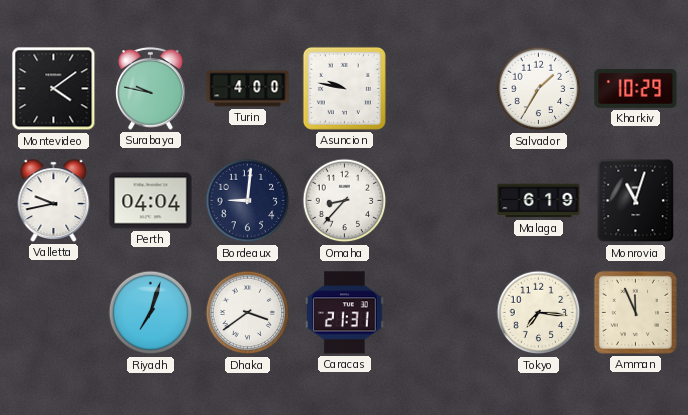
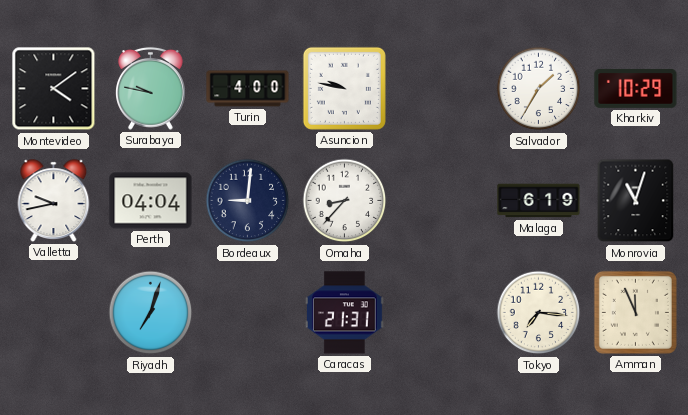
Dhaka: 3:39 -> none (248, 313)
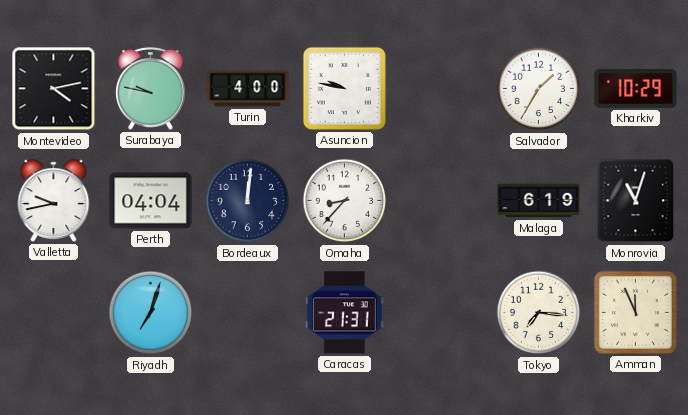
Montevideo: 4:09 -> 4:13 (54, 89)
Bordeaux: 9:01 -> 12:01 (248, 201)
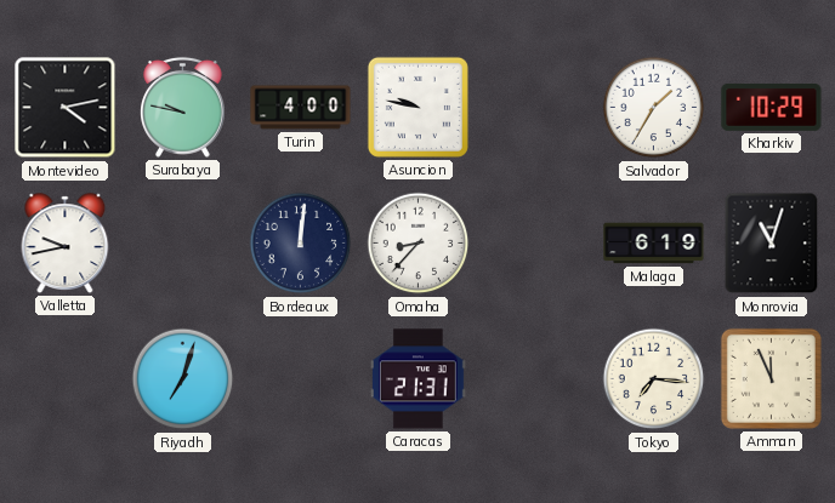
Perth: 04:04 -> none (151, 201)
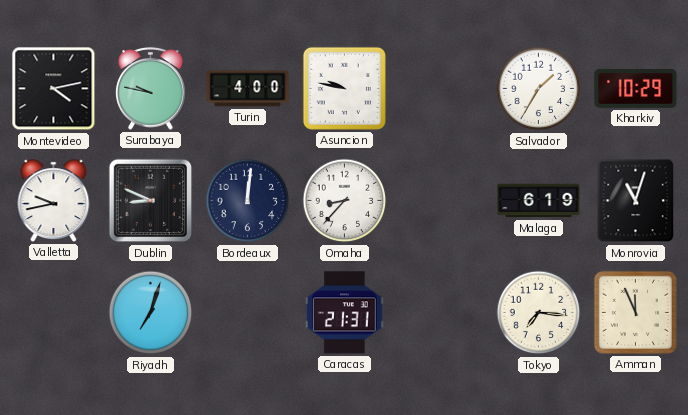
Dublin: none -> 8:49 (151, 201)
